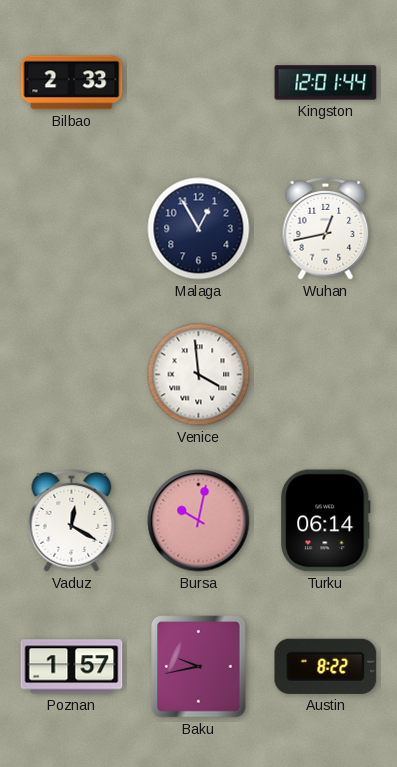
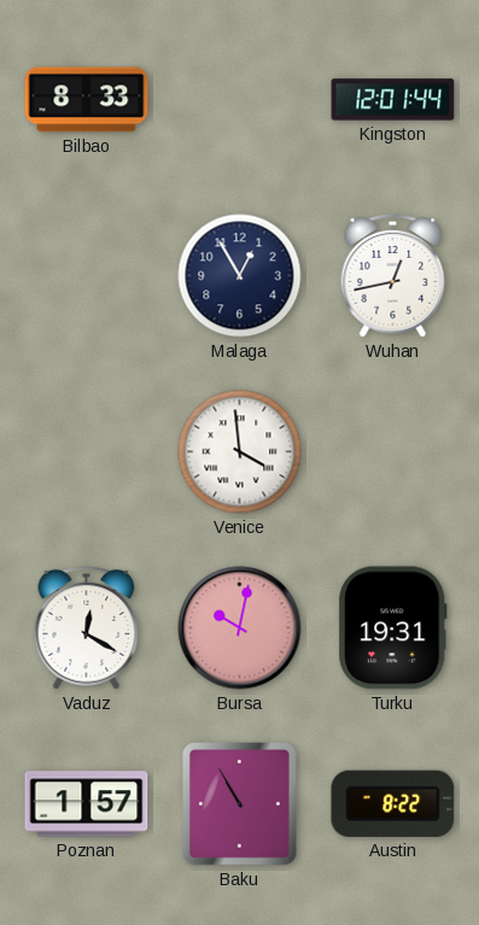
Bilbao: 2:33 -> 8:33 (87, 100)
Turku: 06:14 -> 19:31 (393, 628)
Baku: 9:43 -> 10:55 (240, 804)
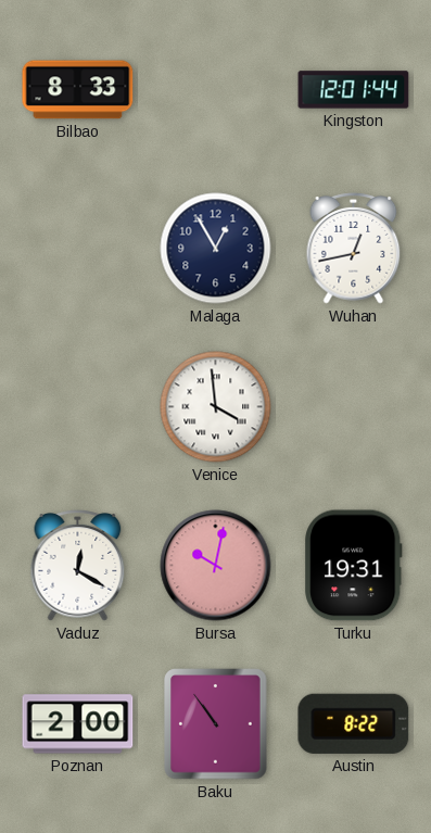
Poznan: 1:57 -> 2:00 (78, 724)
Baku: 10:55 -> 10:54 (216, 724)
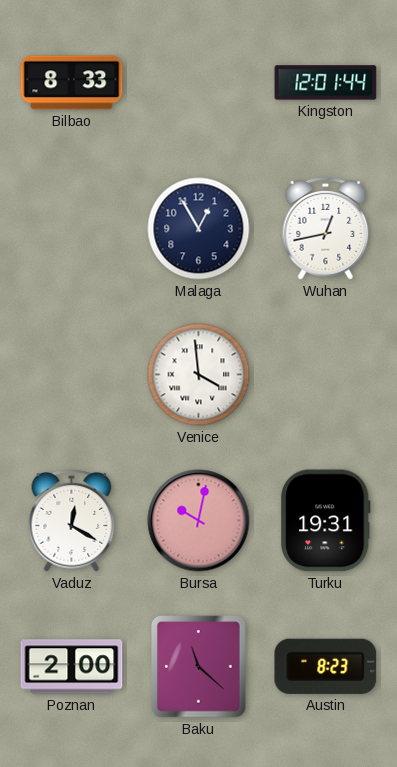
Baku: 10:54 -> 11:22 (199, 667)
Austin: 8:22 -> 8:23 (326, 666)
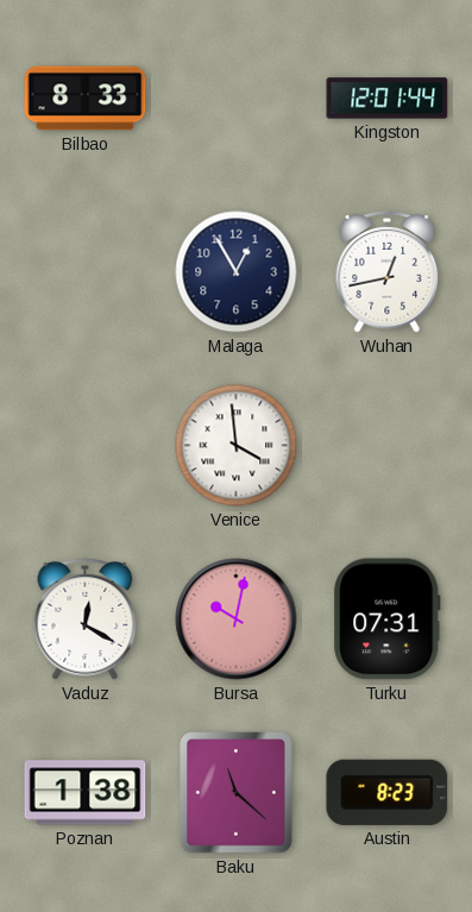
Turku: 19:31 -> 07:31 (388, 619)
Poznan: 2:00 -> 1:38 (86, 793)
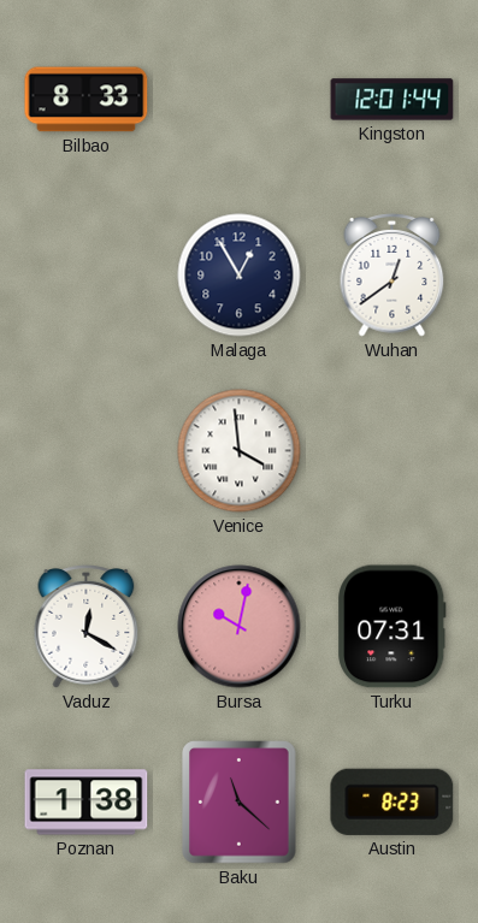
Wuhan: 12:43 -> 12:39 (393, 276)
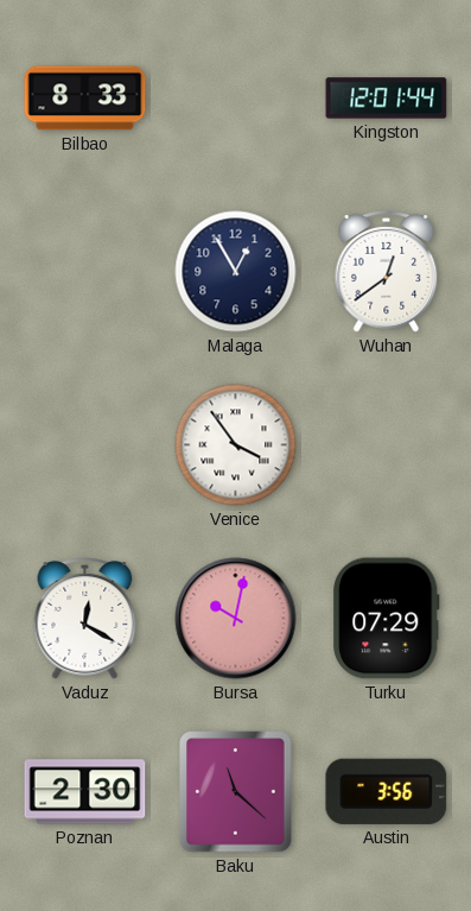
Venice: 3:59 -> 3:54 (236, 445)
Turku: 07:31 -> 07:29 (387, 619)
Poznan: 1:38 -> 2:30 (85, 792)
Austin: 8:23 -> 3:56 (387, 791)
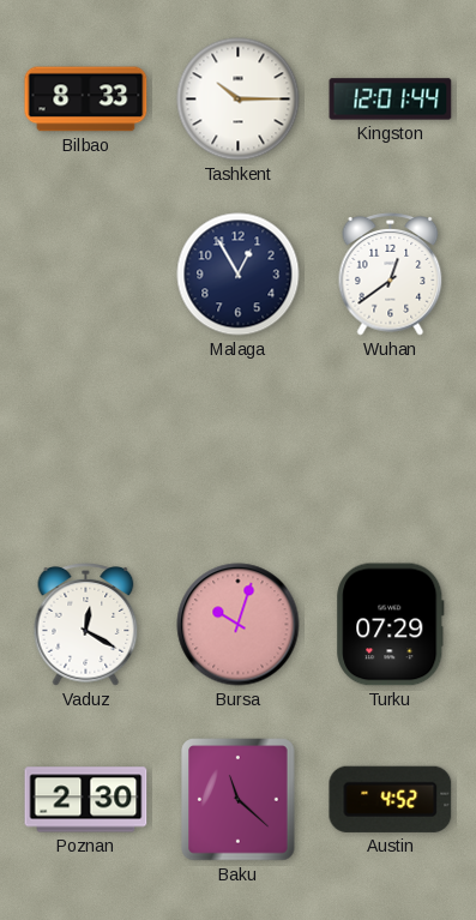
Tashkent: none -> 10:15 (239, 100)
Venice: 3:54 -> none (236, 445)
Bursa: 10:02 -> 10:03 (239, 625)
Austin: 3:56 -> 4:52 (391, 799)
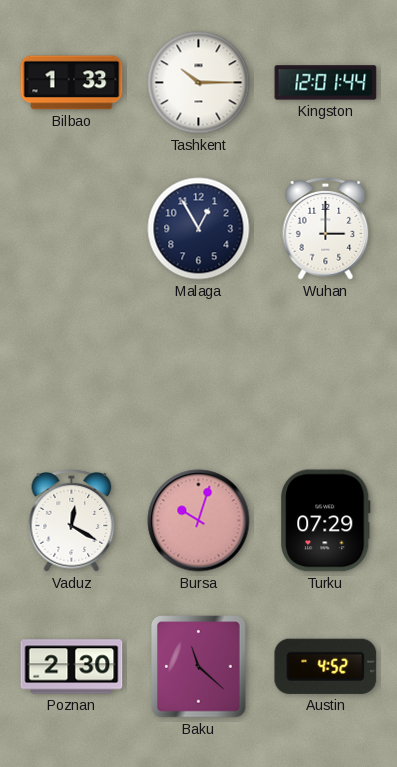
Bilbao: 8:33 -> 1:33 (72, 83)
Wuhan: 12:39 -> 3:00 (326, 229)
